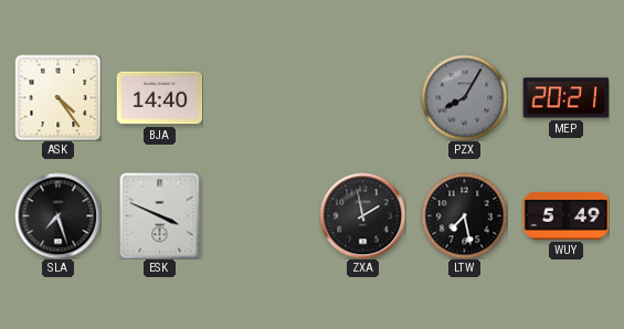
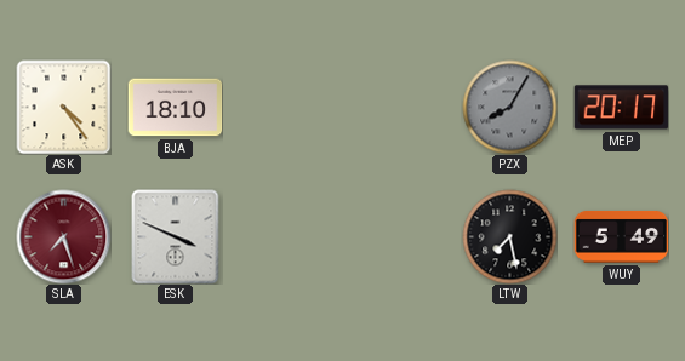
BJA: 14:40 -> 18:10 (175, 108)
MEP: 20:21 -> 20:17 (621, 108)
SLA dial: black -> burgundy (63, 236)
ZXA: 1:58 -> none (362, 215)
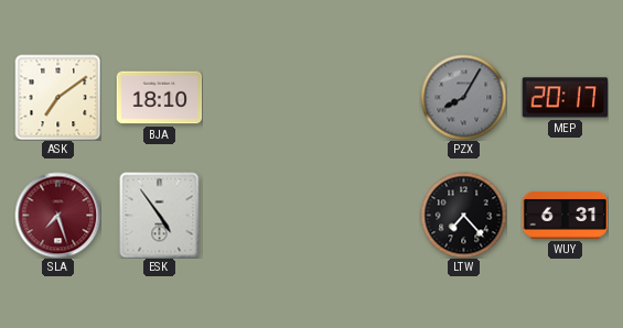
ASK: 4:24 -> 7:09 (57, 97)
ESK: 3:49 -> 4:54 (160, 215)
LTW: 7:28 -> 7:23 (463, 215)
WUY: 5:49 -> 6:31 (565, 215)
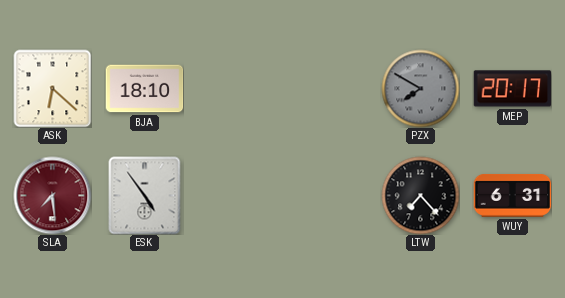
ASK: 7:09 -> 6:22 (52, 88)
PZX: 8:05 -> 7:50 (420, 88)
SLA: 7:27 -> 7:29 (52, 195)
